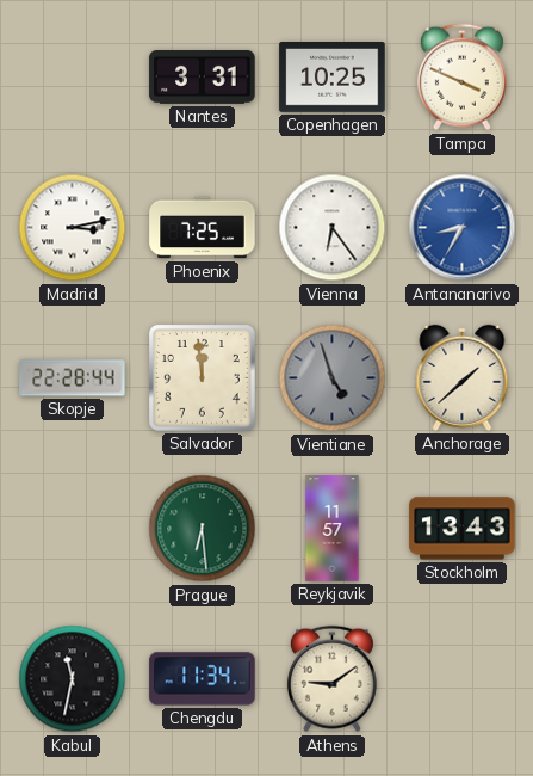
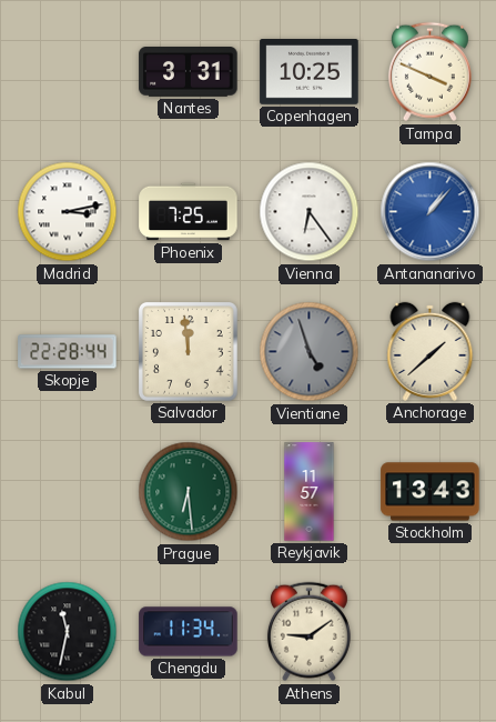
Antananarivo: 8:35 -> 1:07 (431, 212)
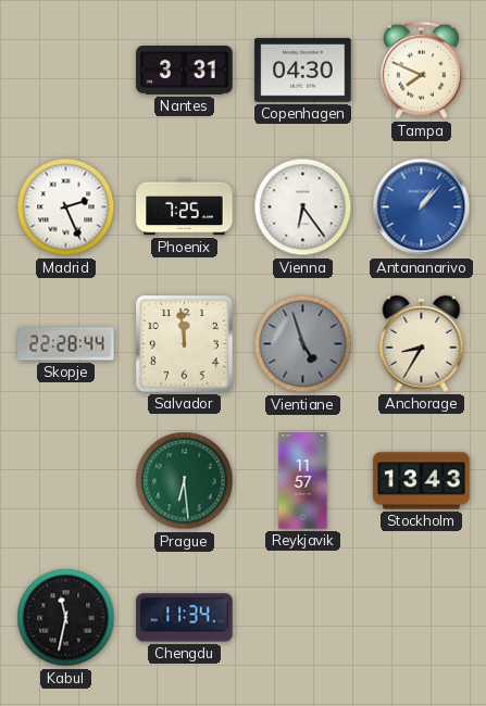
Copenhagen: 10:25 -> 04:30 (303, 71)
Tampa: 3:49 -> 7:49 (421, 71)
Madrid: 3:13 -> 2:26 (66, 207)
Anchorage: 1:38 -> 8:35 (422, 343)
Athens: 9:09 -> none (308, 632)
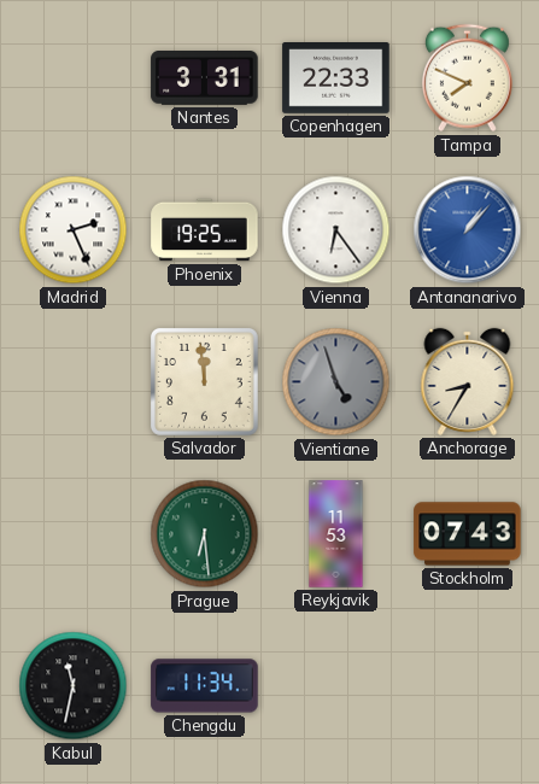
Copenhagen: 04:30 -> 22:33 (336, 78)
Phoenix: 7:25 -> 19:25 (205, 230)
Skopje: 22:28 -> none (66, 344)
Reykjavik: 11:57 -> 11:53 (336, 534)
Stockholm: 13:43 -> 07:43 (468, 534)
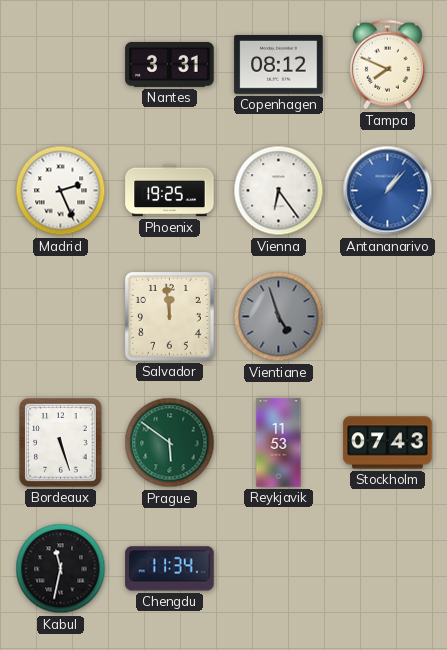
Copenhagen: 22:33 -> 08:12 (279, 65)
Anchorage: 8:35 -> none (468, 381)
Bordeaux: none -> 5:27 (61, 443)
Prague: 6:29 -> 5:51 (170, 443)
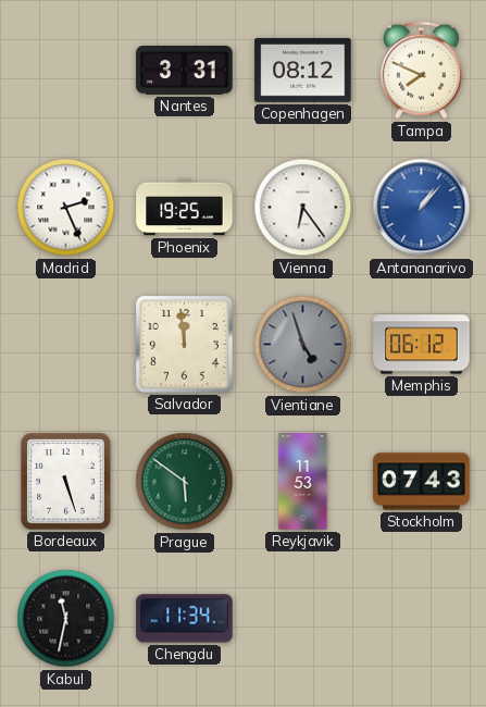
Memphis: none -> 06:12 (422, 345)
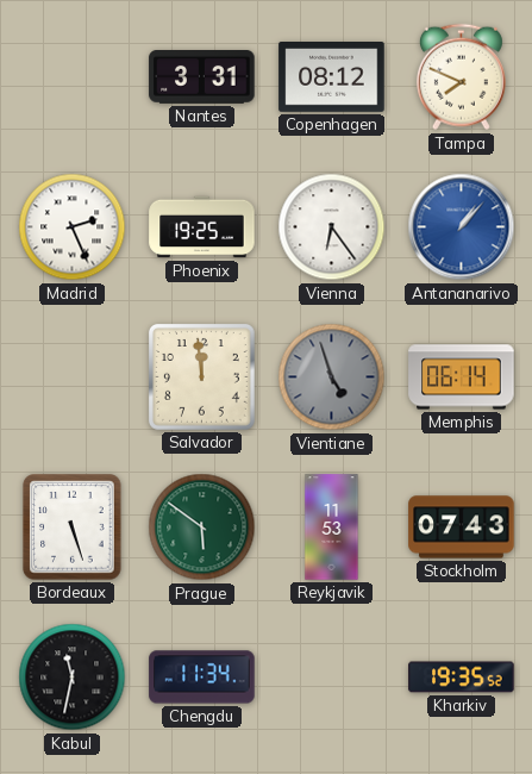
Memphis: 06:12 -> 06:14 (462, 377)
Kharkiv: none -> 19:35 (462, 678)
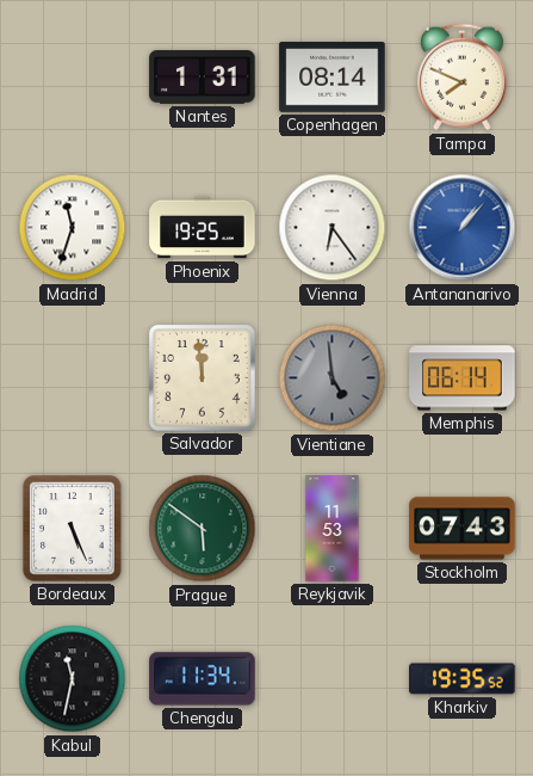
Nantes: 3:31 -> 1:31 (203, 78)
Copenhagen: 08:12 -> 08:14 (333, 78)
Madrid: 2:26 -> 11:33 (73, 228)
Vientiane: 4:57 -> 4:59 (333, 378)
Bordeaux: 5:27 -> 5:26 (73, 529)
